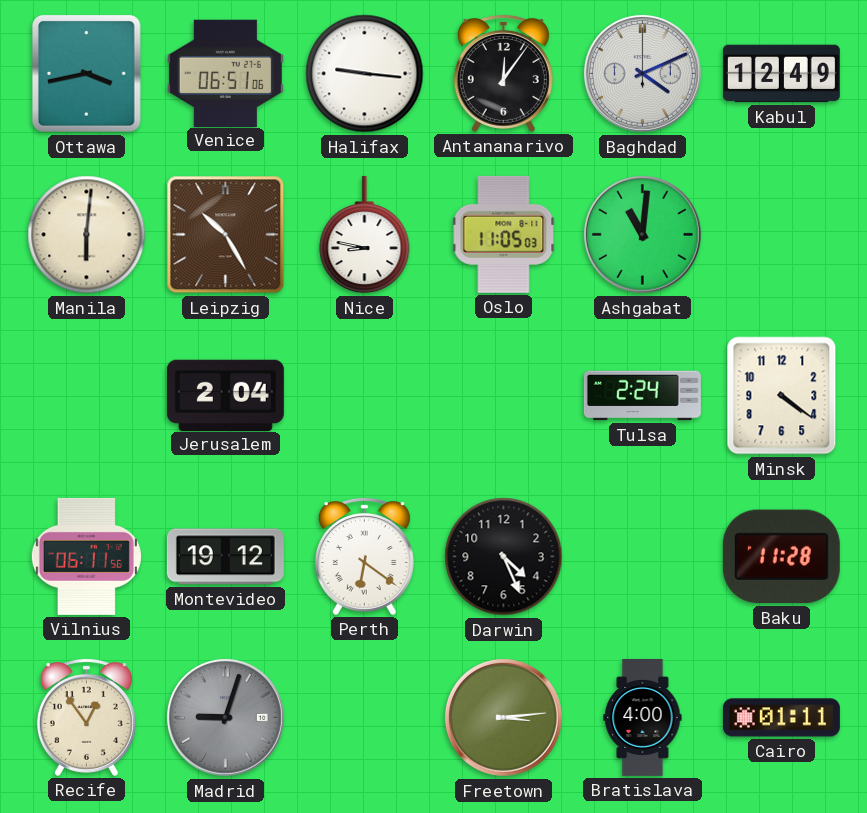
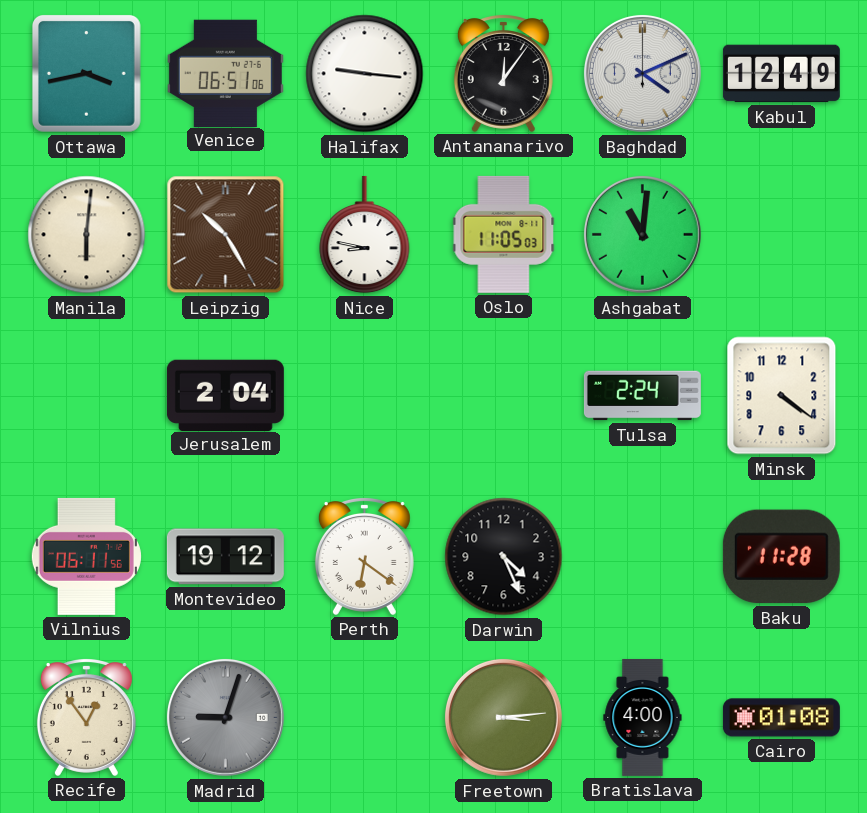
Cairo: 01:11 -> 01:08 (781, 718)
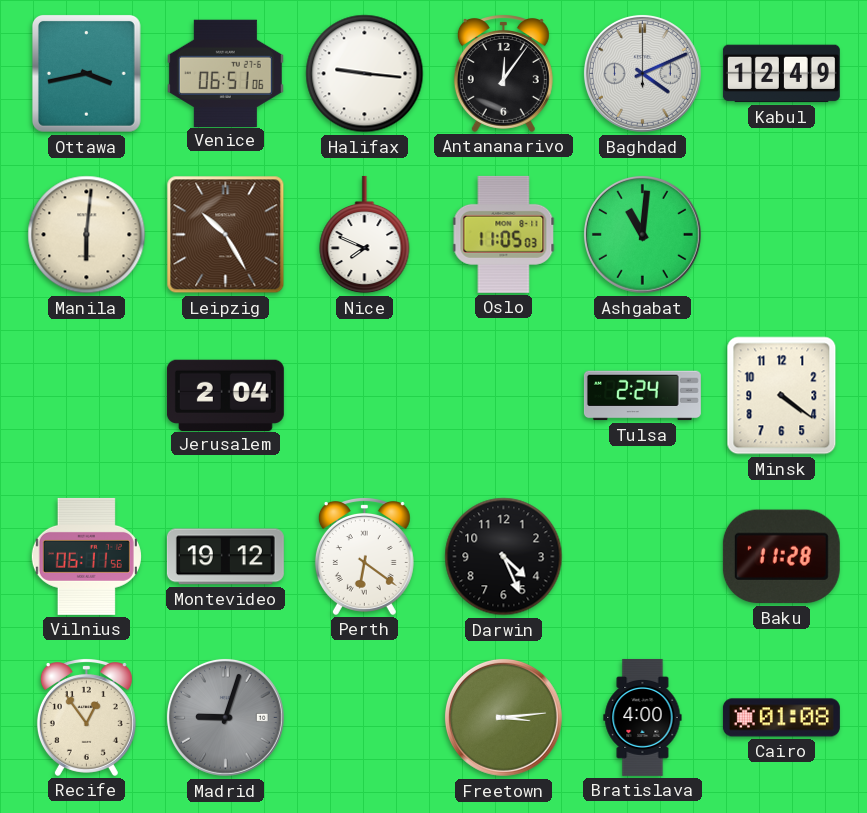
Nice: 8:47 -> 7:49 (365, 235)
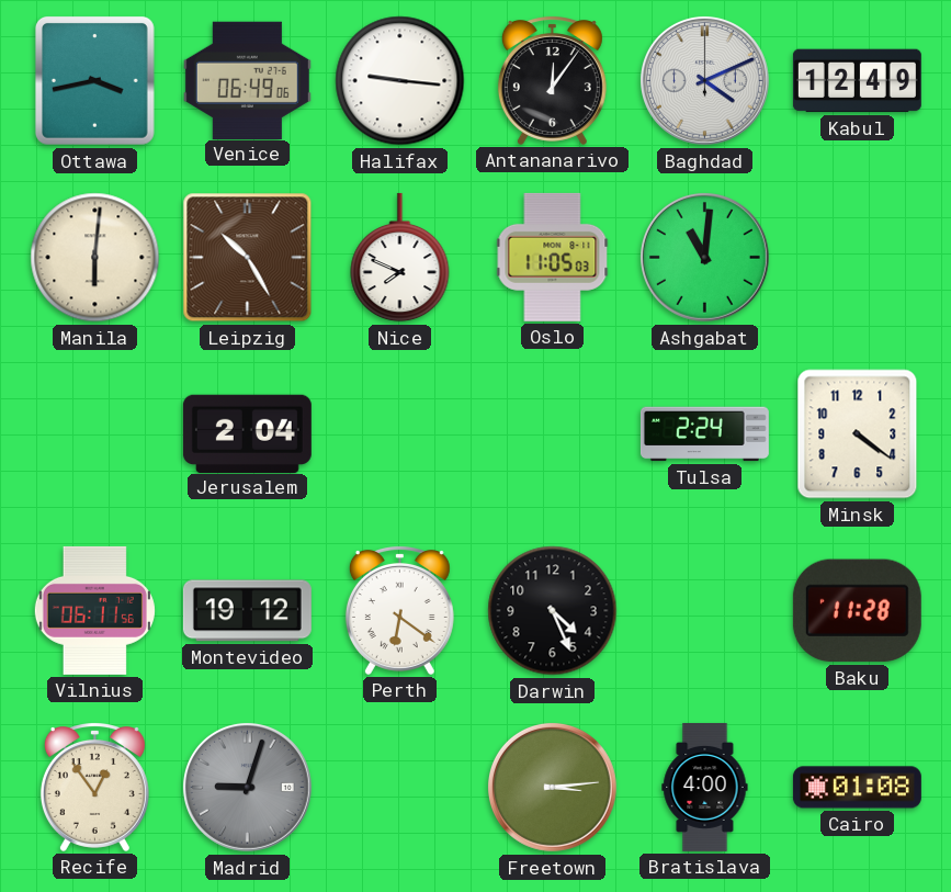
Venice: 06:51 -> 06:49 (247, 80)
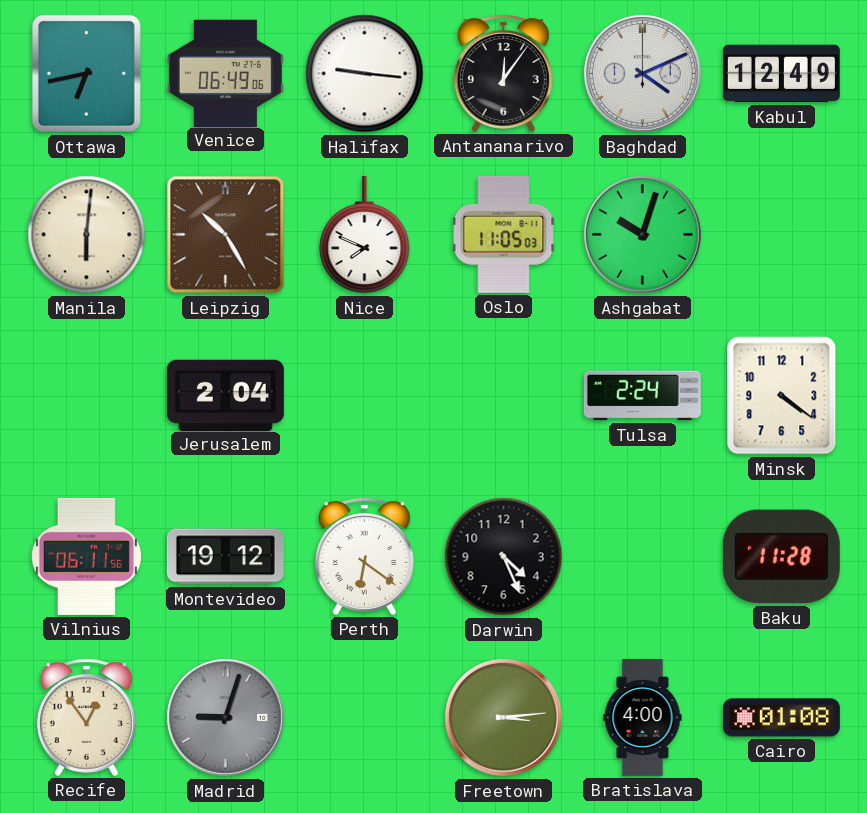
Ottawa: 3:43 -> 6:43 (86, 74)
Ashgabat: 11:01 -> 10:03 (642, 234)
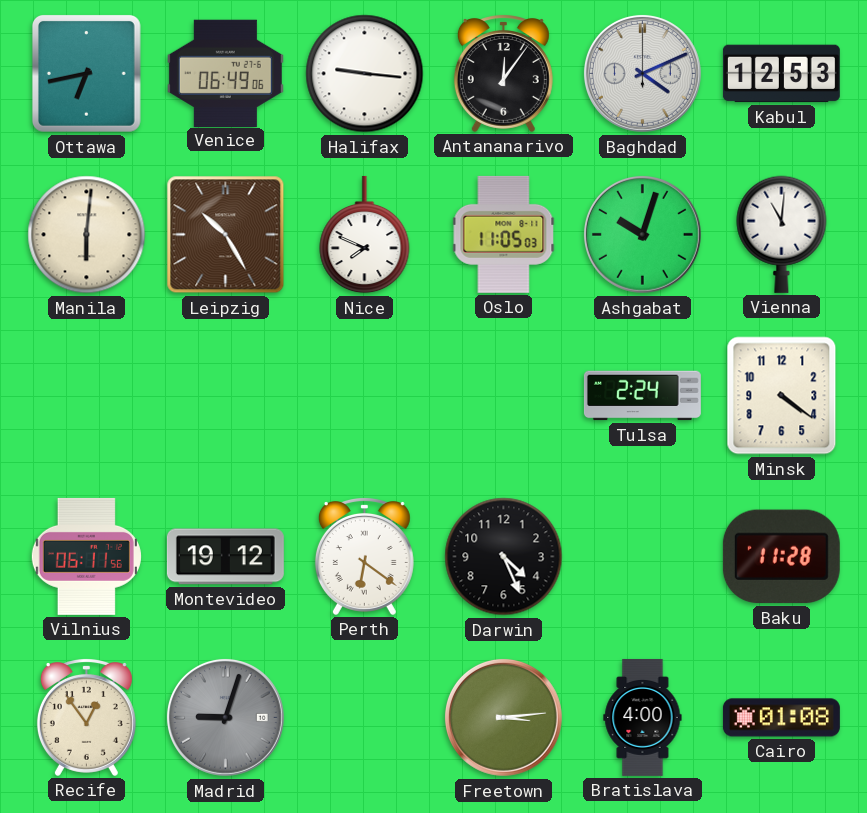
Kabul: 12:49 -> 12:53 (781, 74)
Vienna: none -> 11:01 (782, 234)
Jerusalem: 2:04 -> none (225, 395)
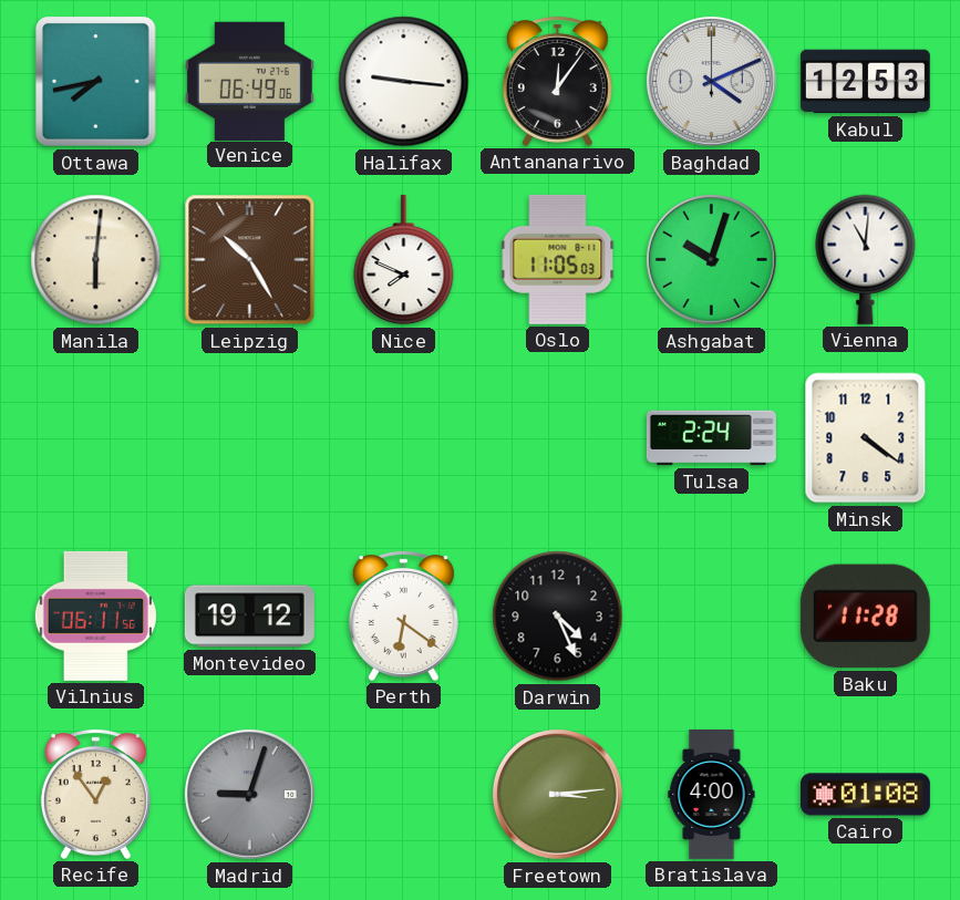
Ottawa: 6:43 -> 7:43 (95, 82)
